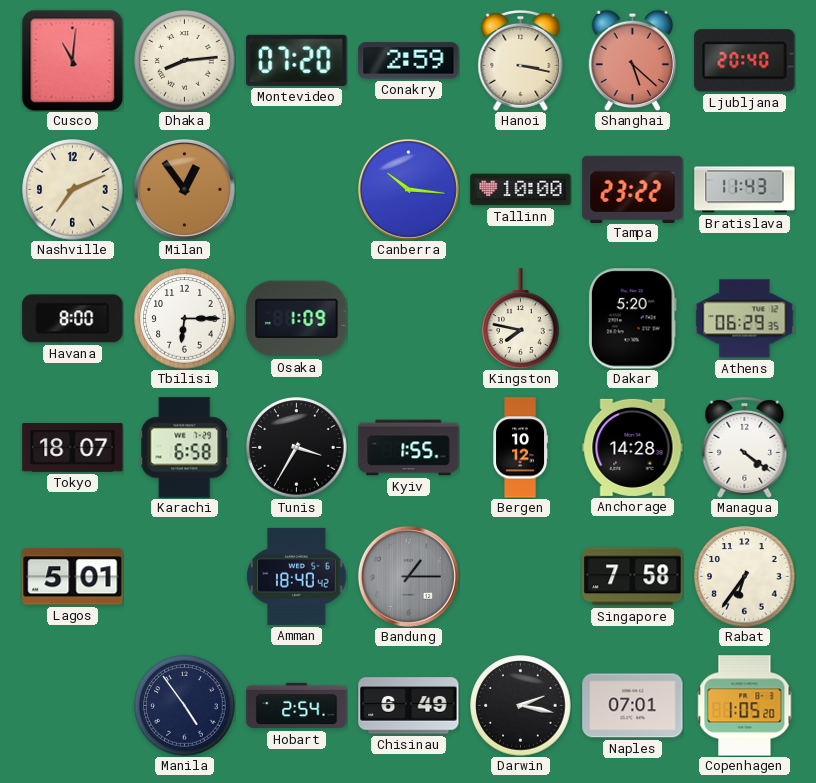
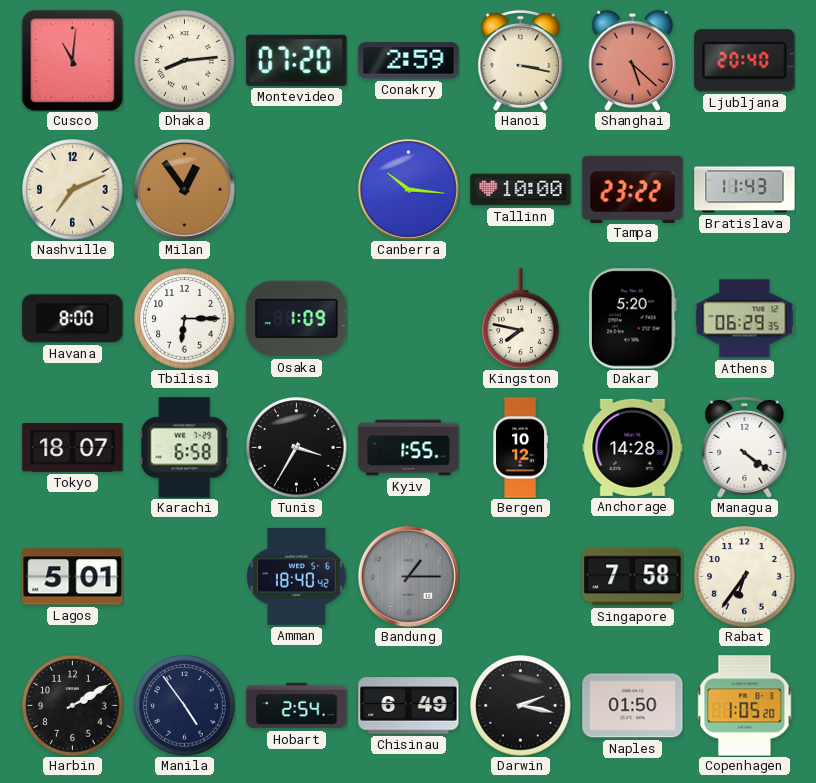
Harbin: none -> 2:10 (73, 706)
Naples: 07:01 -> 01:50 (633, 706)
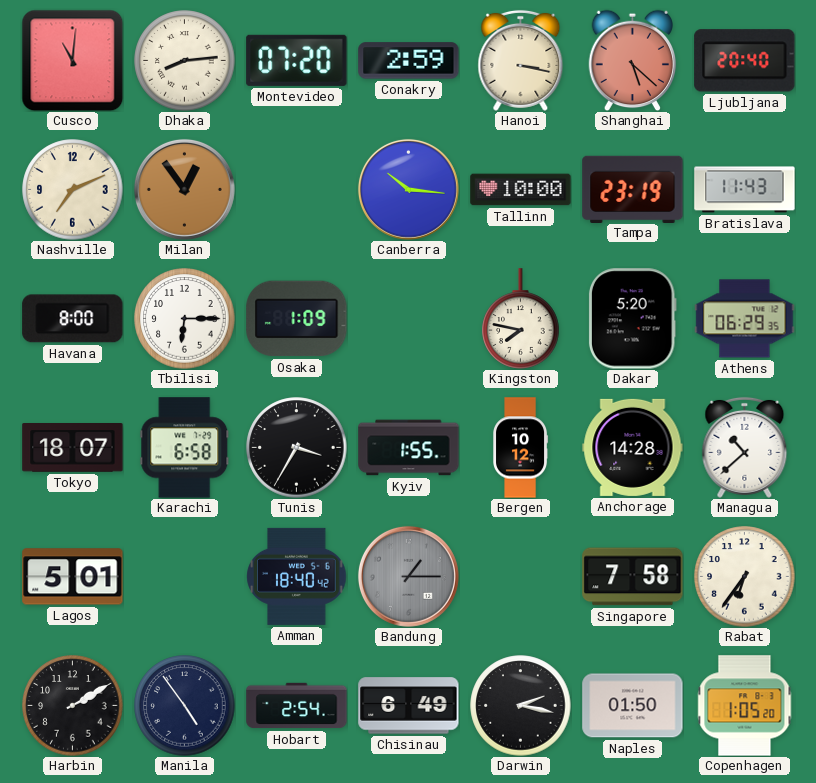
Tampa: 23:22 -> 23:19 (633, 189)
Managua: 4:21 -> 10:38 (745, 447)
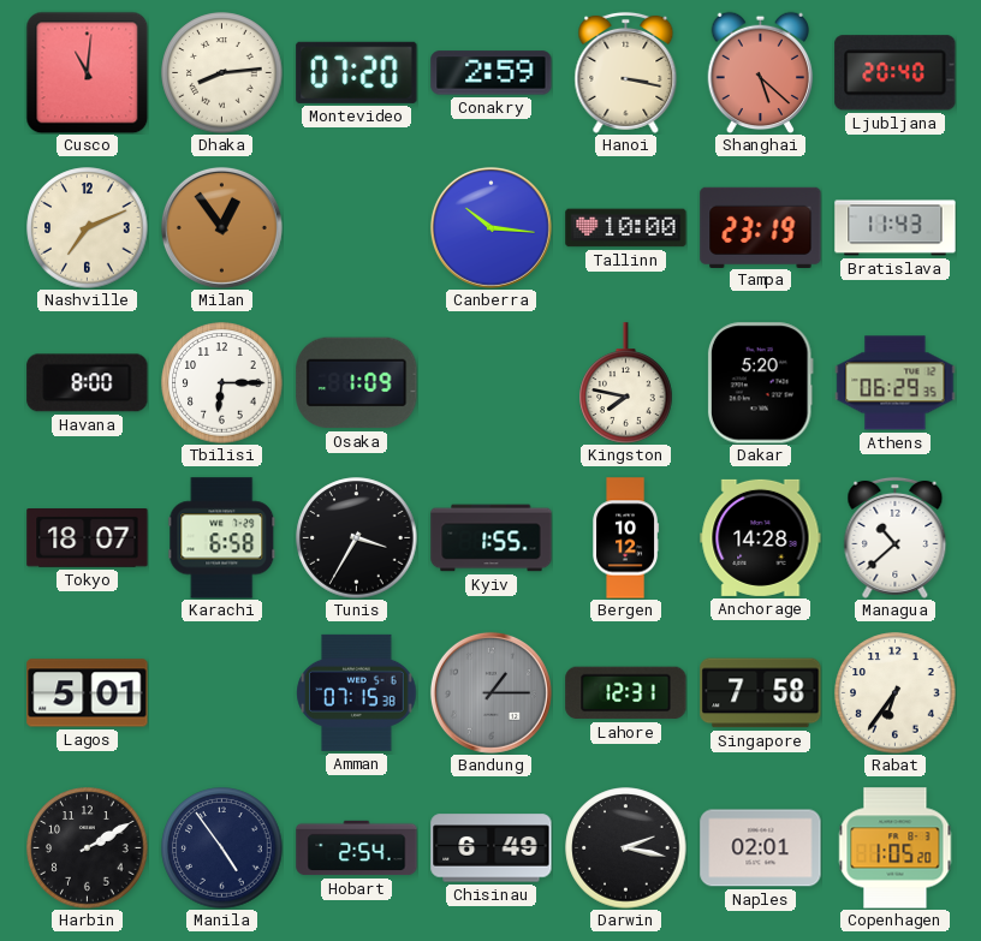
Amman: 18:40 -> 07:15 (357, 692)
Lahore: none -> 12:31 (626, 693)
Naples: 01:50 -> 02:01 (761, 848)
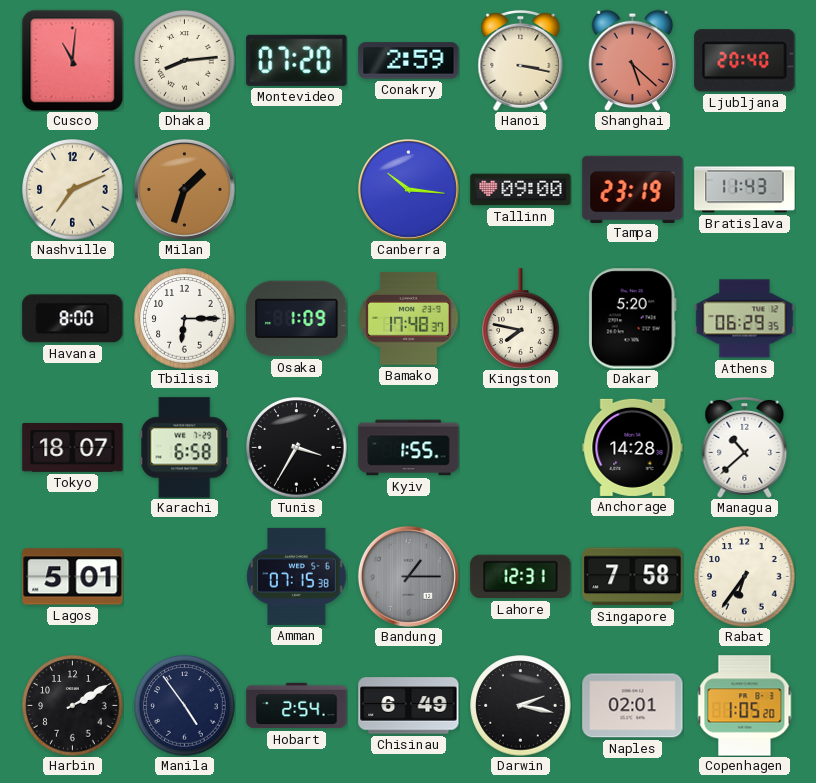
Milan: 12:54 -> 1:33 (184, 189)
Tallinn: 10:00 -> 09:00 (521, 190)
Bamako: none -> 17:48 (409, 319)
Bergen: 10:12 -> none (626, 538)
